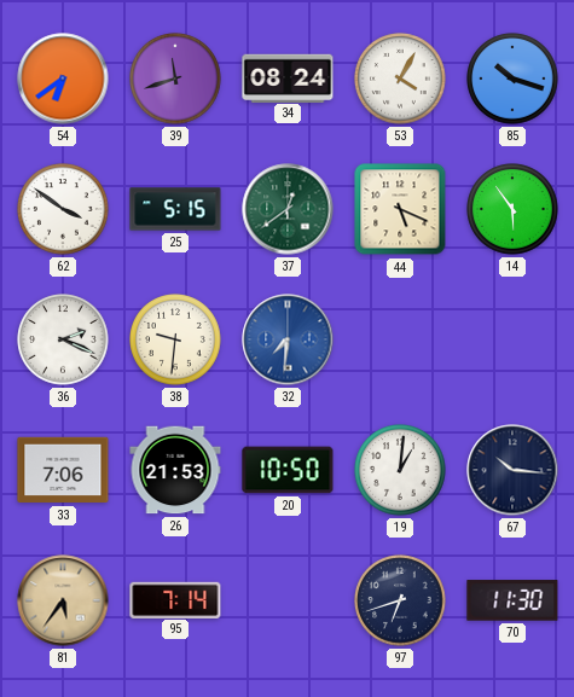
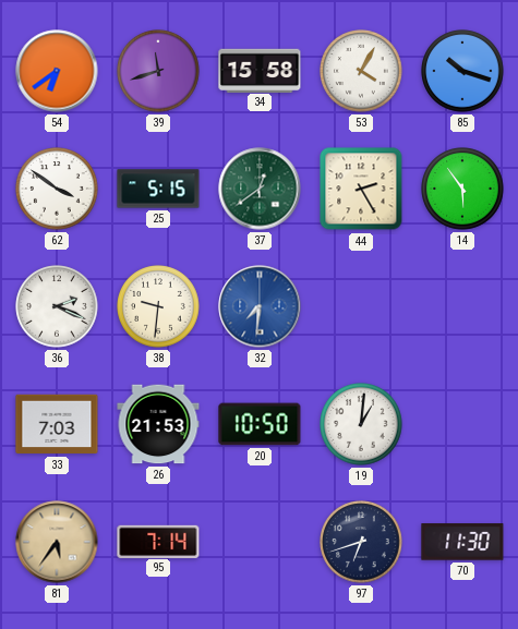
34: 08:24 -> 15:58 (260, 70)
44: 5:19 -> 2:25 (361, 189)
33: 7:06 -> 7:03 (57, 424)
67: 10:16 -> none (512, 470)
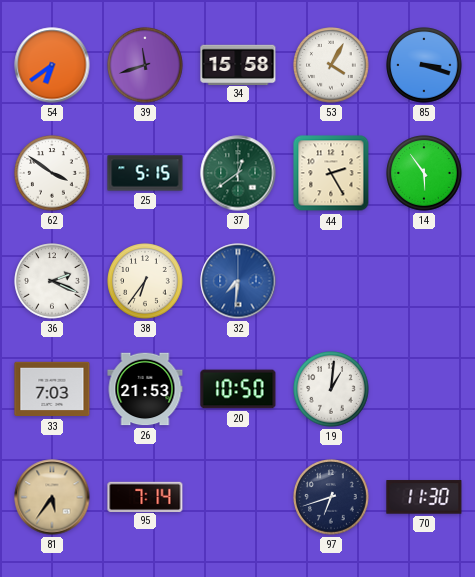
85: 10:18 -> 3:18 (424, 65)
38: 9:31 -> 6:36 (145, 281)
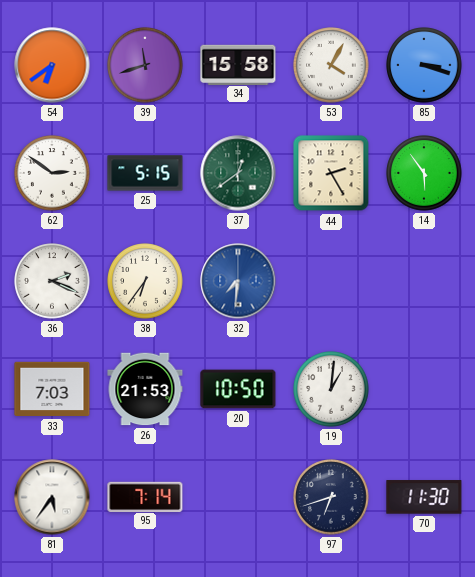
62: 3:51 -> 2:51 (52, 173)
81 dial: champagne -> white (52, 497)
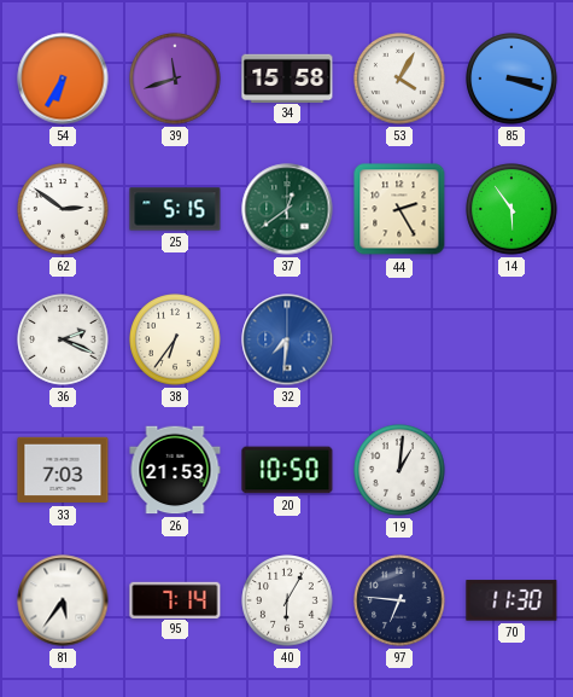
54: 6:39 -> 6:35 (63, 79)
40: none -> 6:05 (287, 600)
97: 6:42 -> 6:46 (399, 600)
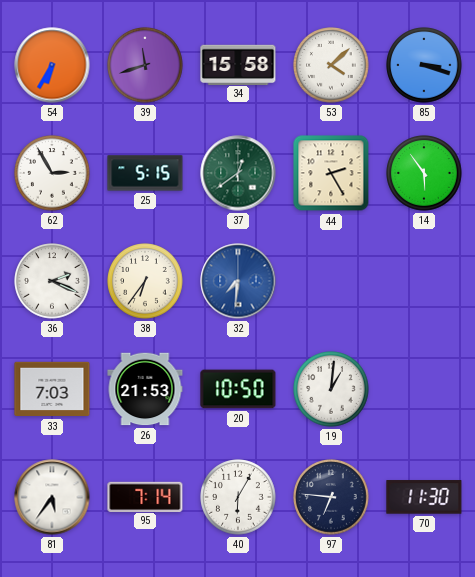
53: 4:05 -> 4:08 (331, 65)
62: 2:51 -> 2:55 (52, 173)
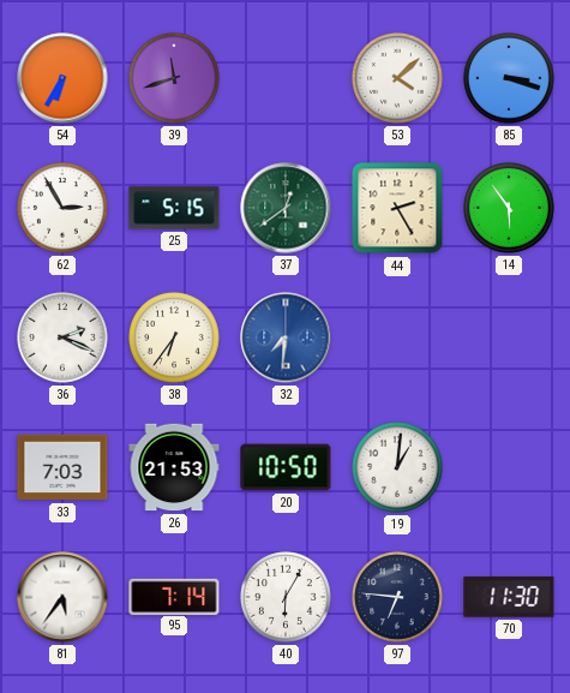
34: 15:58 -> none (238, 64)
